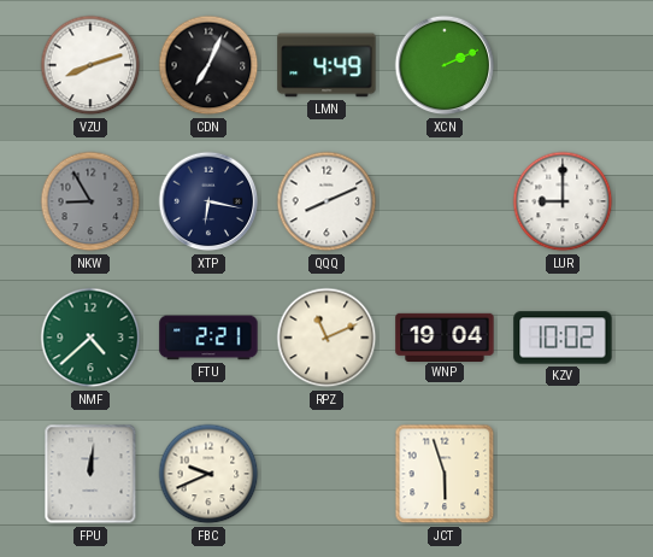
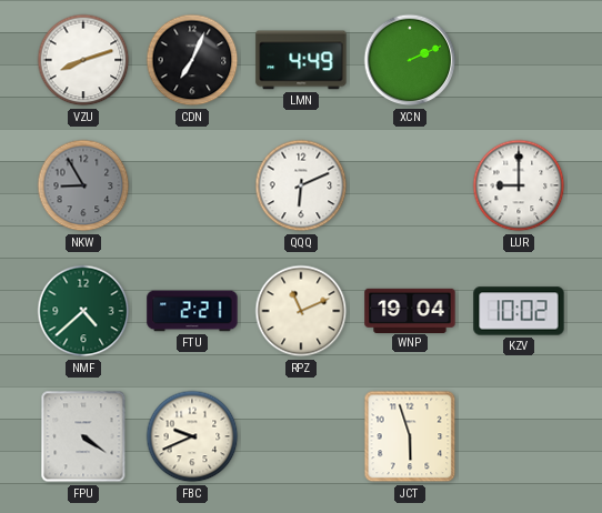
XTP: 6:17 -> none (208, 201)
QQQ: 8:11 -> 6:11 (301, 185)
FPU: 12:01 -> 4:21 (83, 436)
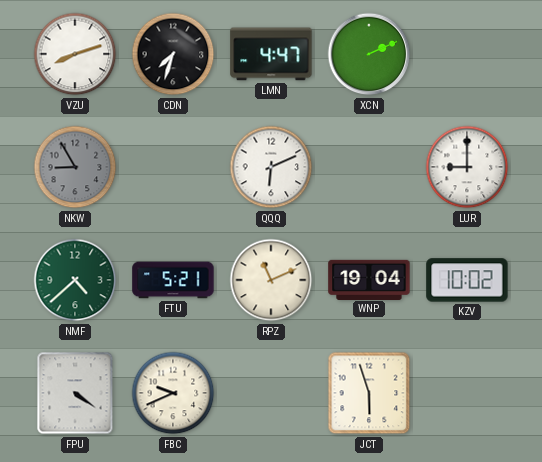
CDN: 7:04 -> 7:33 (173, 54)
LMN: 4:49 -> 4:47 (271, 54)
FTU: 2:21 -> 5:21 (173, 280)
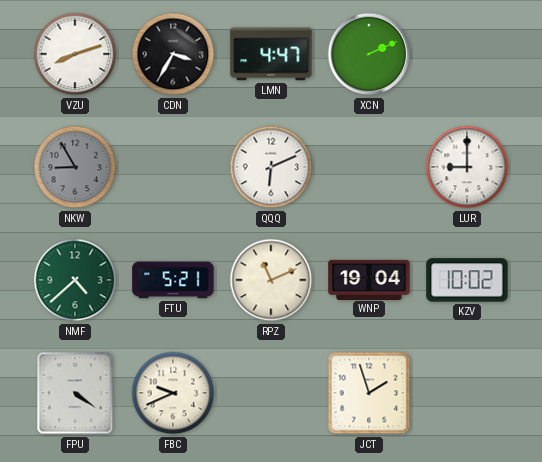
CDN: 7:33 -> 3:35 (173, 54)
JCT: 5:57 -> 1:57 (369, 393)
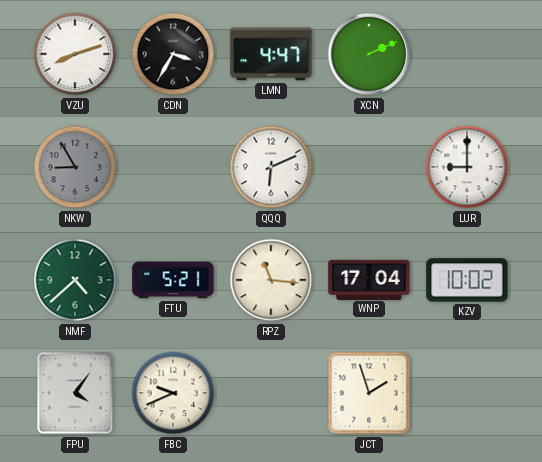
RPZ: 11:11 -> 11:16 (271, 280)
WNP: 19:04 -> 17:04 (369, 279)
FPU: 4:21 -> 4:06 (75, 393)
